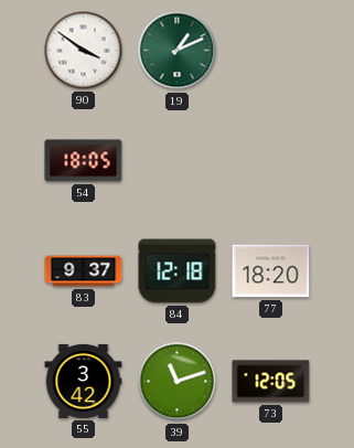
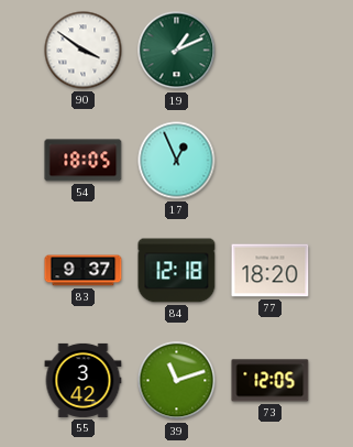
17: none -> 12:56 (177, 161)
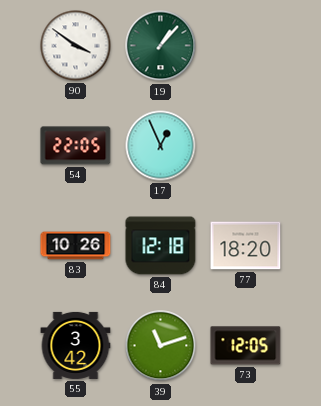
19: 1:11 -> 1:07 (161, 46)
54: 18:05 -> 22:05 (76, 146)
83: 9:37 -> 10:26 (76, 246)
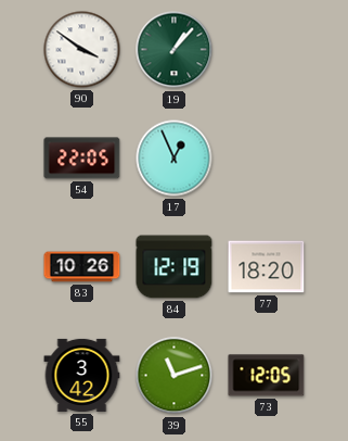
84: 12:18 -> 12:19 (175, 267)
